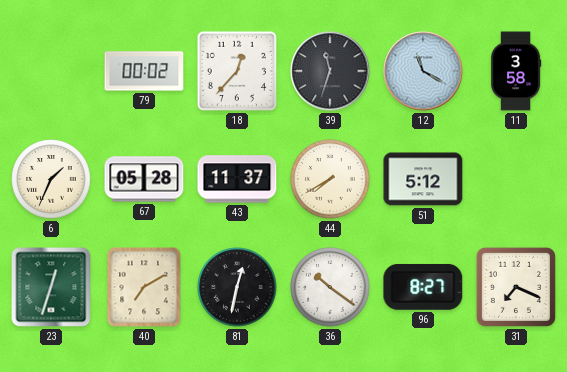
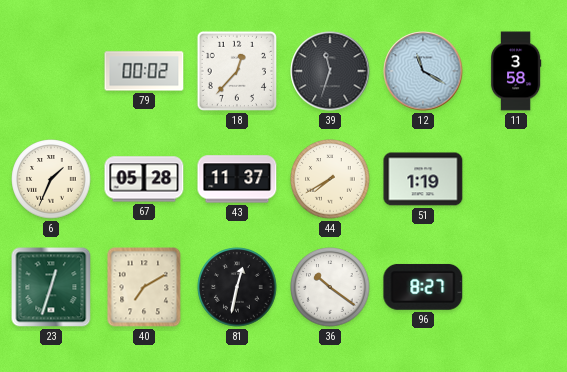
51: 5:12 -> 1:19 (423, 179)
31: 7:19 -> none (516, 287)
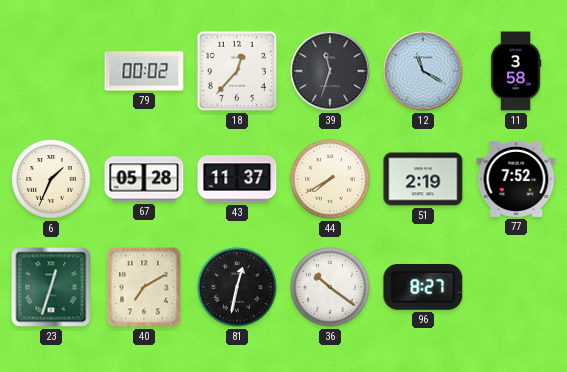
51: 1:19 -> 2:19 (423, 179)
77: none -> 7:52 (516, 179)
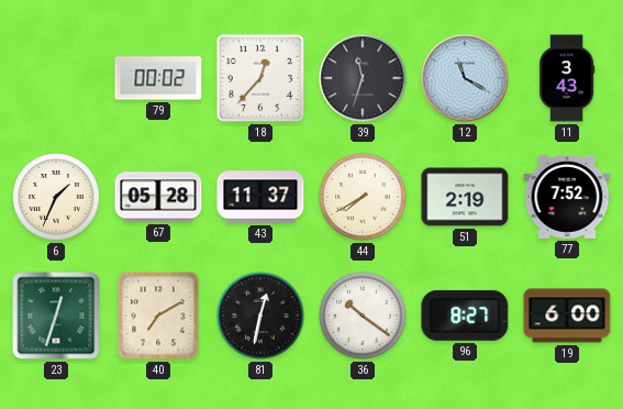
11: 3:58 -> 3:43 (567, 78)
19: none -> 6:00 (567, 316)
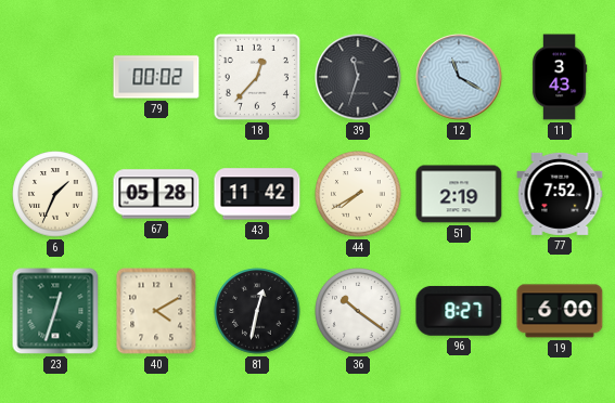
43: 11:37 -> 11:42 (257, 194)
40: 7:10 -> 4:10 (156, 311)
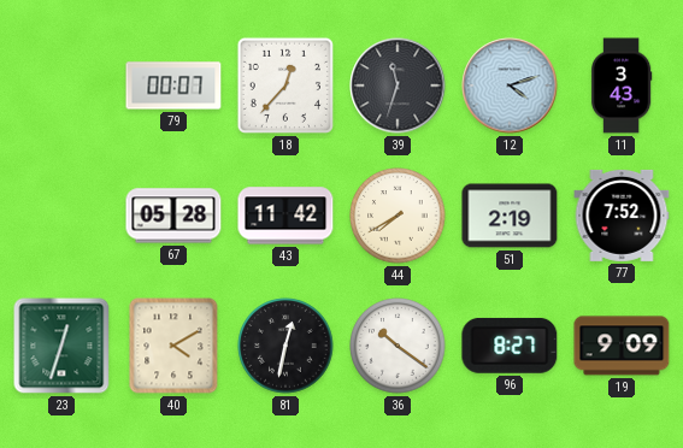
79: 00:02 -> 00:07 (173, 86)
12: 11:20 -> 4:12 (510, 86)
6: 1:34 -> none (55, 194)
19: 6:00 -> 9:09 (622, 346)
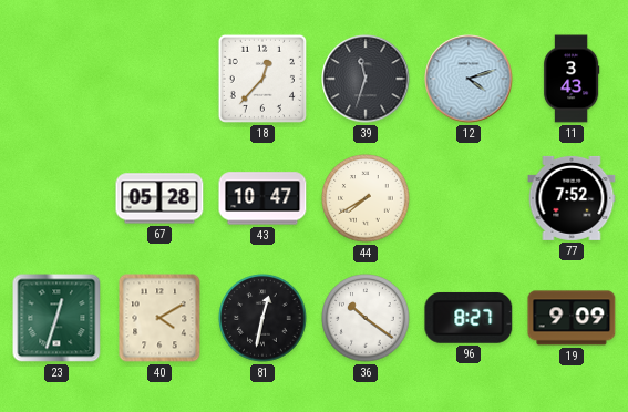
79: 00:07 -> none (173, 86)
43: 11:42 -> 10:47 (262, 198)
51: 2:19 -> none (510, 216)
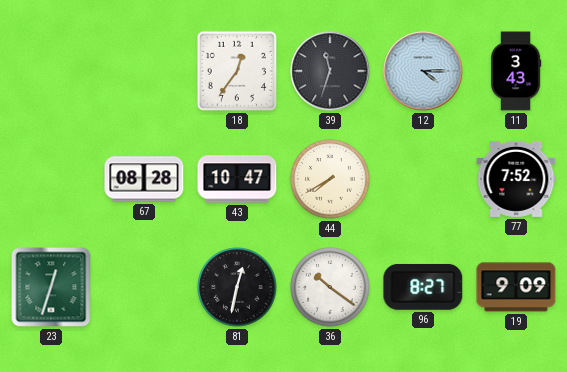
18: 12:37 -> 12:36 (237, 71)
12: 4:12 -> 4:15 (423, 71)
67: 05:28 -> 08:28 (144, 179)
40: 4:10 -> none (159, 318)
